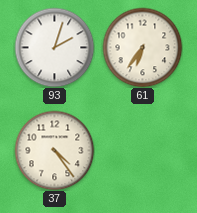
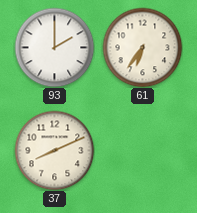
93: 2:03 -> 2:00 (54, 47)
37: 4:24 -> 8:11 (54, 150)
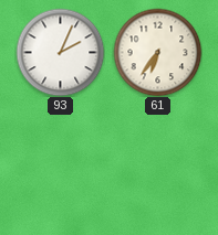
93: 2:00 -> 2:04 (60, 52)
37: 8:11 -> none (54, 150)
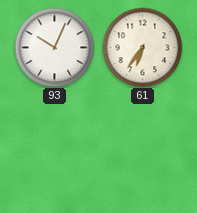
93: 2:04 -> 10:04 (54, 47)
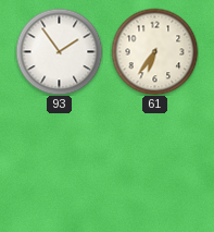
93: 10:04 -> 1:54 (59, 51)
